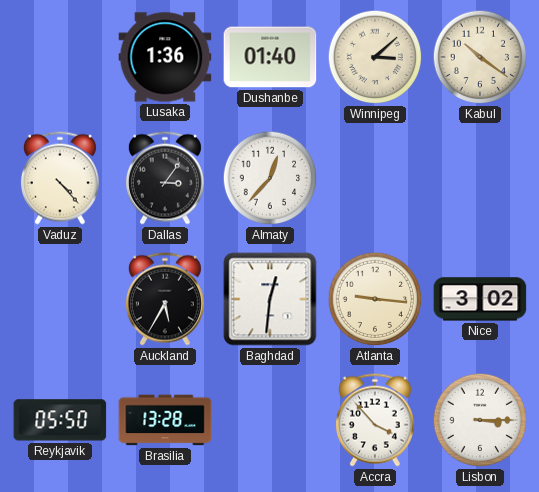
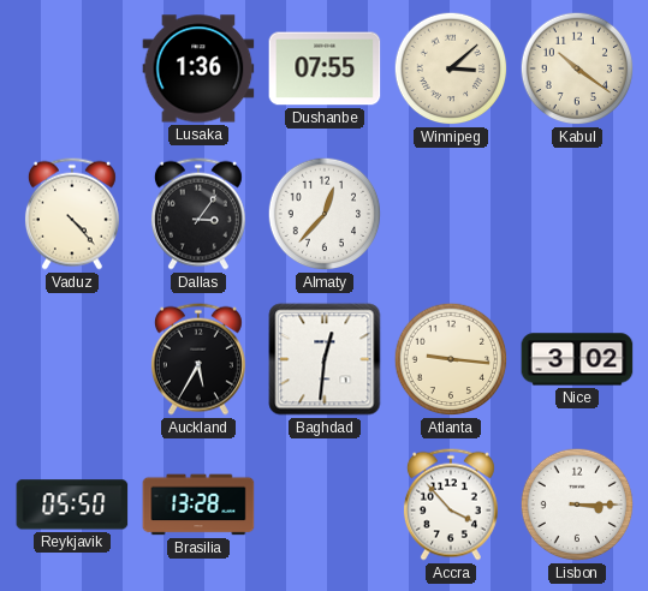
Dushanbe: 01:40 -> 07:55 (325, 68)
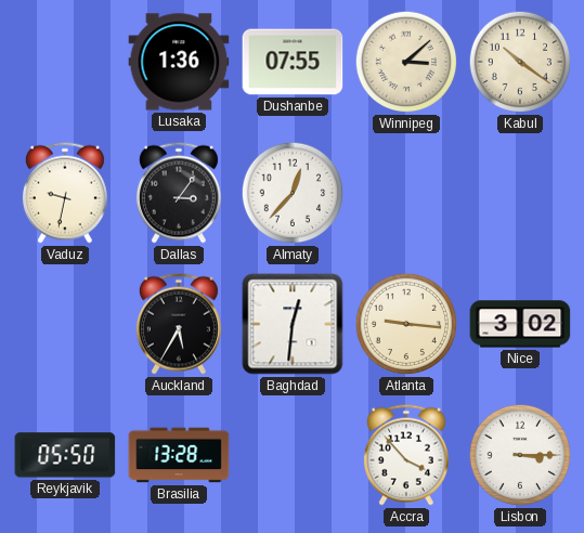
Vaduz: 4:23 -> 9:32 (65, 193)
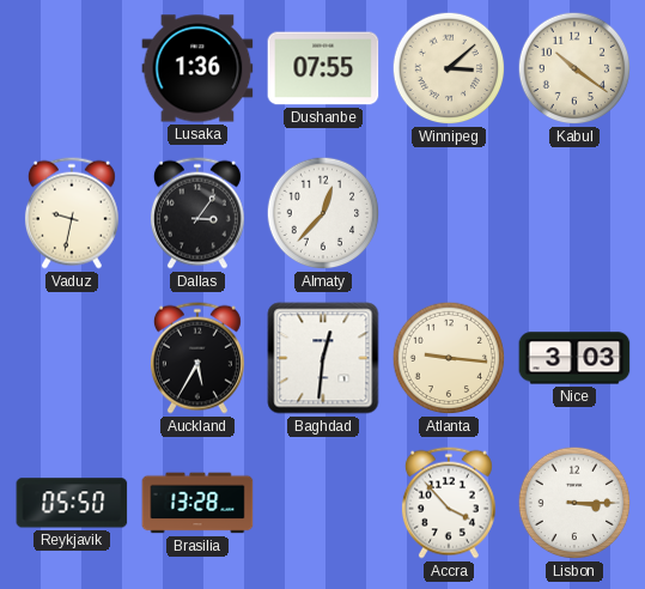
Nice: 3:02 -> 3:03 (574, 358)
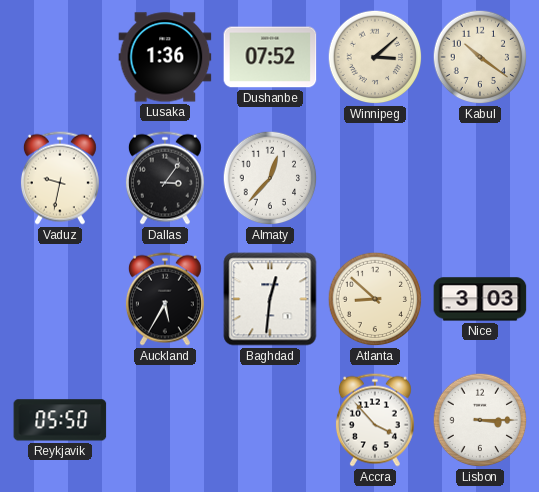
Dushanbe: 07:55 -> 07:52 (270, 57)
Atlanta: 9:16 -> 8:52 (375, 299)
Brasilia: 13:28 -> none (197, 503)
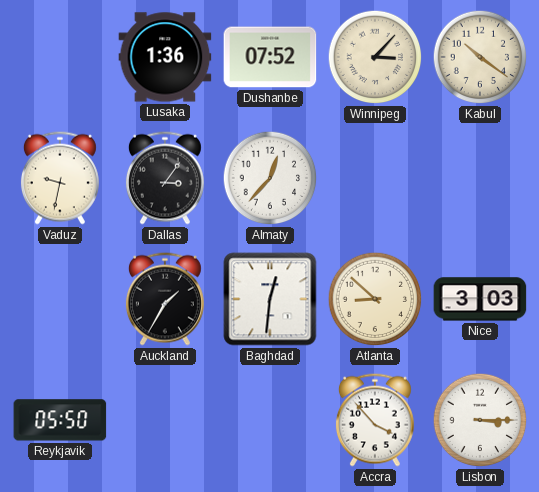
Winnipeg: 3:08 -> 3:07 (375, 57)
Auckland: 5:35 -> 1:35 (165, 299)
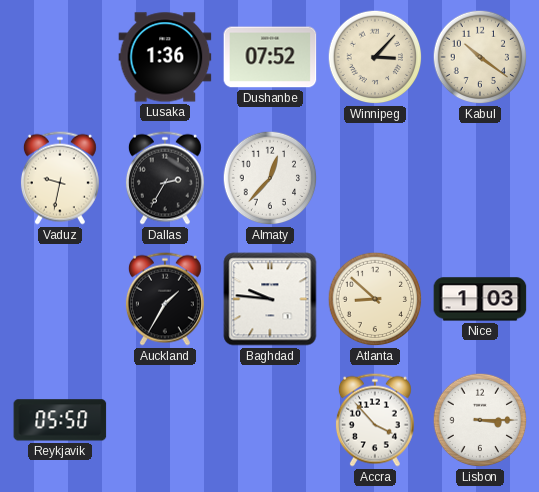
Dallas: 3:06 -> 2:35 (165, 178)
Baghdad: 12:31 -> 9:46 (270, 299)
Nice: 3:03 -> 1:03 (480, 299)
